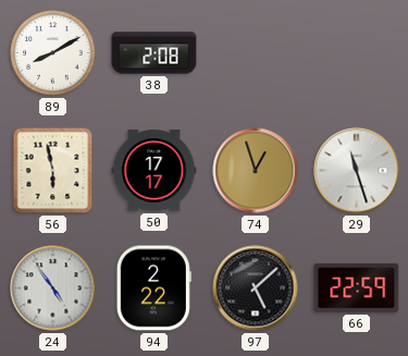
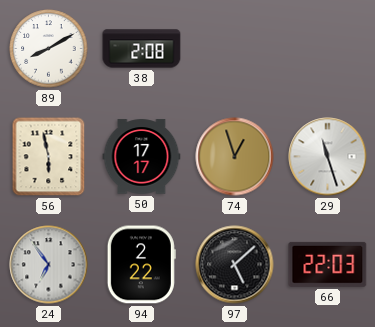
24: 4:54 -> 6:54 (49, 265)
66: 22:59 -> 22:03 (328, 264)
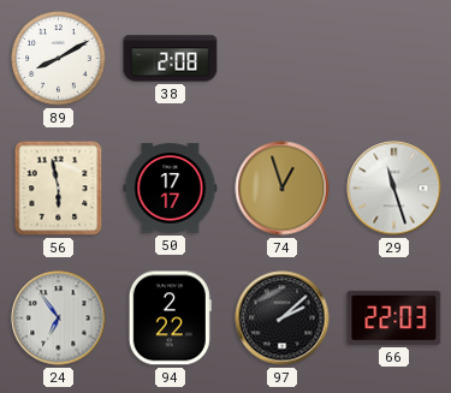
97: 5:08 -> 2:08 (283, 318)
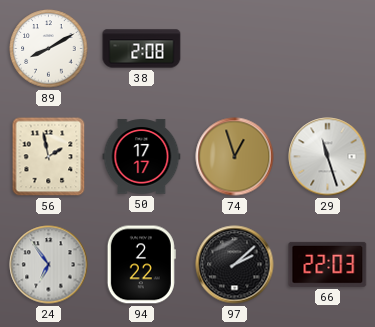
56: 5:58 -> 1:58 (49, 157)
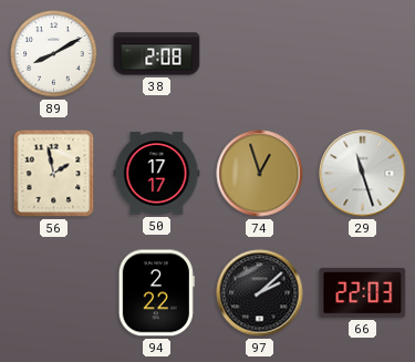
24: 6:54 -> none (49, 265)
